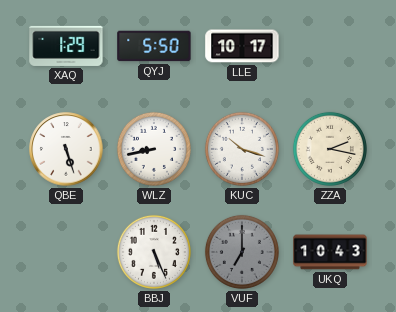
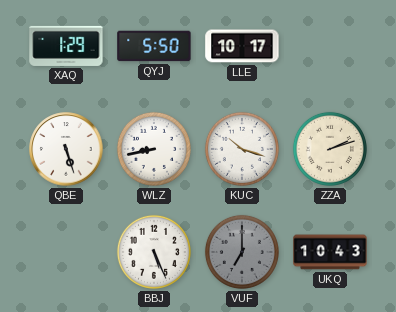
ZZA: 2:17 -> 2:12 (330, 149)
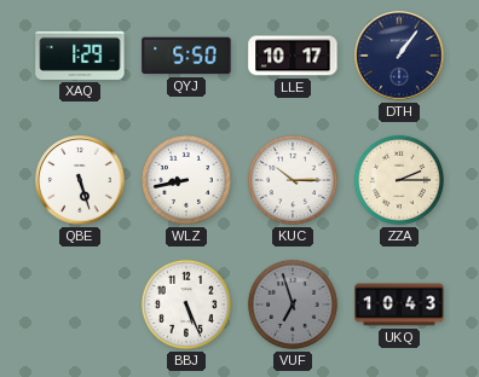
DTH: none -> 1:06 (399, 56)
KUC: 10:18 -> 10:15 (293, 180)
ZZA: 2:12 -> 2:15 (399, 180)
VUF: 7:00 -> 6:57 (293, 304)
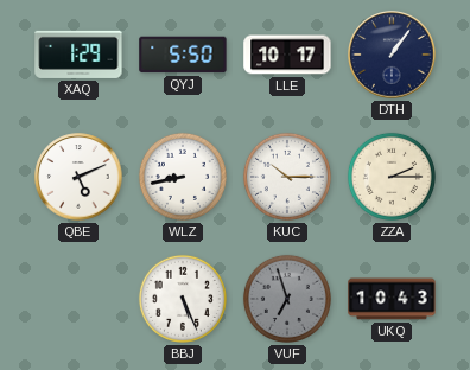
QBE: 5:27 -> 5:11 (78, 177)
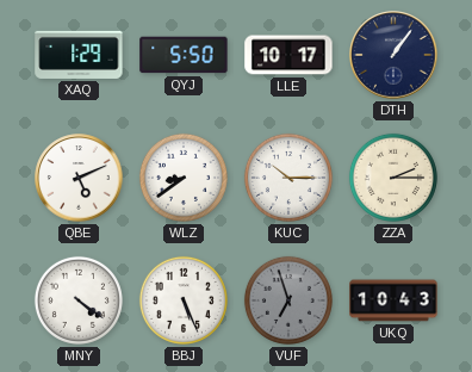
WLZ: 8:43 -> 8:39 (184, 178)
MNY: none -> 4:21 (79, 300)
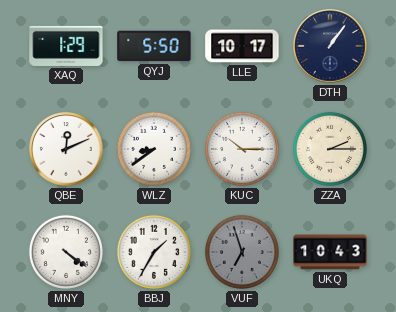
QBE: 5:11 -> 12:11 (66, 149)
BBJ: 5:26 -> 1:35 (154, 252)
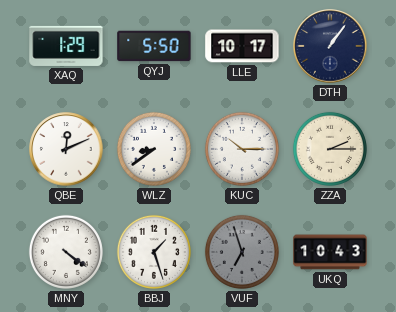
BBJ: 1:35 -> 1:27 (154, 252)
